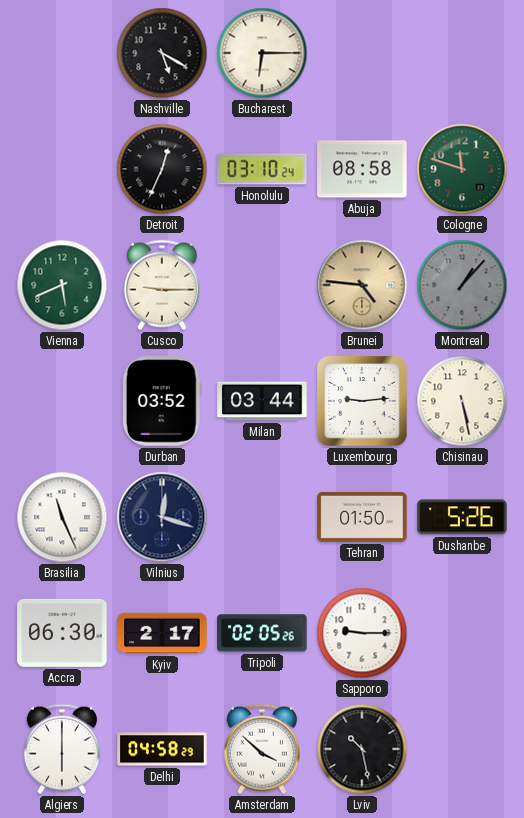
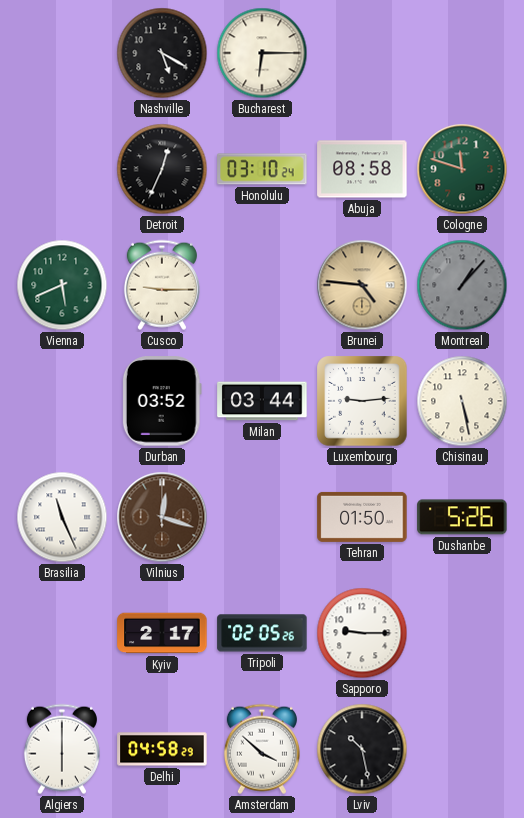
Vilnius dial: navy -> brown (162, 517)
Accra: 06:30 -> none (62, 633)
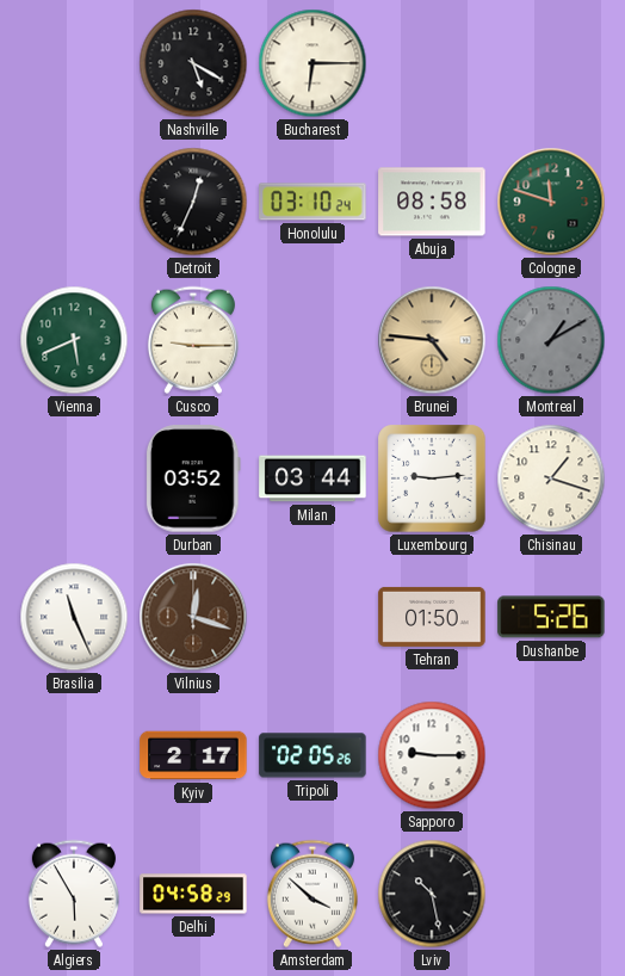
Montreal: 1:07 -> 1:10 (551, 340)
Chisinau: 5:28 -> 1:18 (551, 478)
Algiers: 6:00 -> 5:55 (74, 894)
